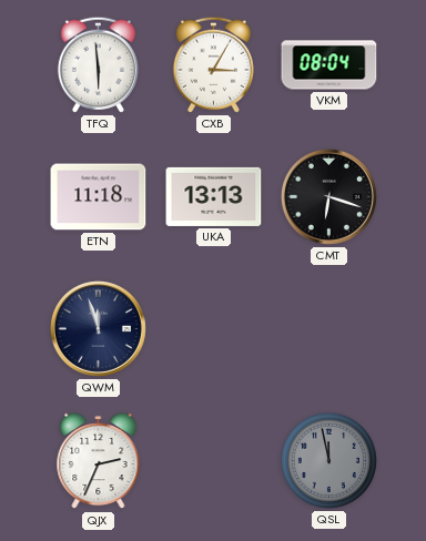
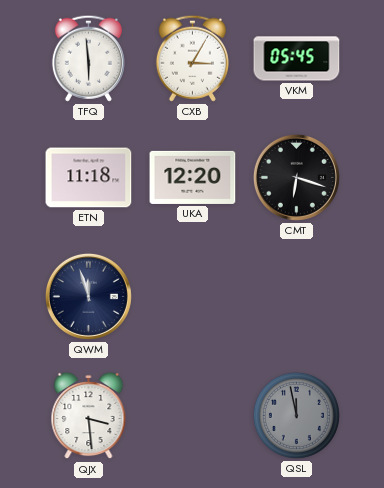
VKM: 08:04 -> 05:45 (297, 59)
UKA: 13:13 -> 12:20 (193, 177)
QJX: 2:34 -> 3:29 (89, 416)
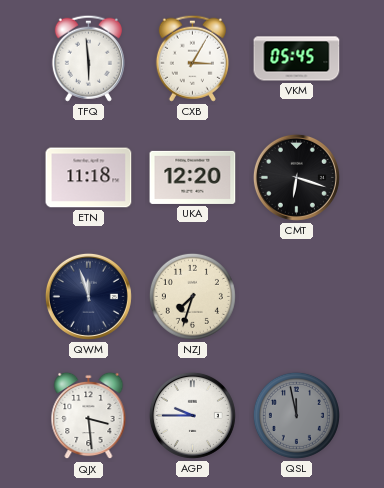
NZJ: none -> 7:33 (192, 296)
AGP: none -> 9:45 (192, 415)
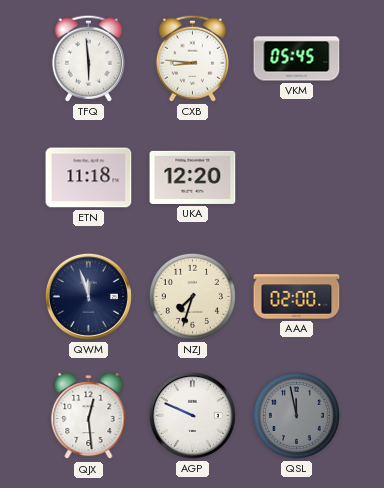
CXB: 3:05 -> 8:46 (192, 58)
CMT: 6:18 -> none (296, 177)
AAA: none -> 02:00 (297, 297)
QJX: 3:29 -> 12:29 (89, 416)
AGP: 9:45 -> 9:49 (192, 415)
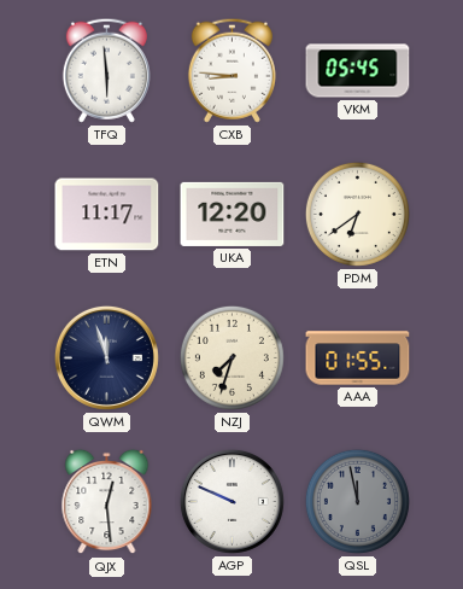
ETN: 11:18 -> 11:17 (107, 215)
PDM: none -> 6:39 (357, 214)
AAA: 02:00 -> 01:55 (358, 358)
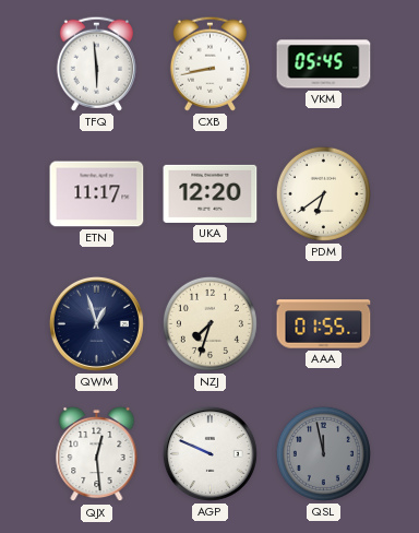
CXB: 8:46 -> 8:43 (209, 63)
QWM: 11:57 -> 12:57 (96, 323)
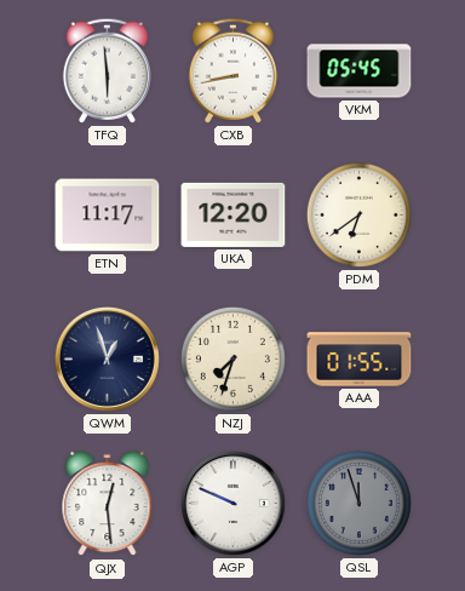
QSL: 11:58 -> 11:57 (358, 503)
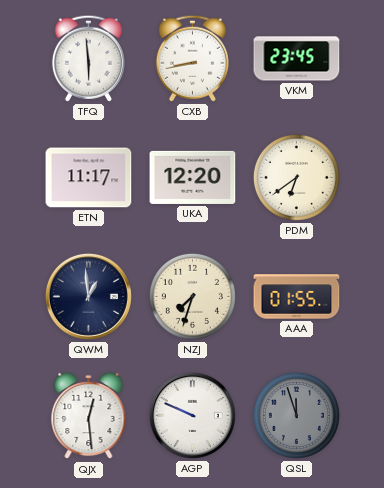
VKM: 05:45 -> 23:45 (297, 59)
QWM: 12:57 -> 12:59 (88, 296)
